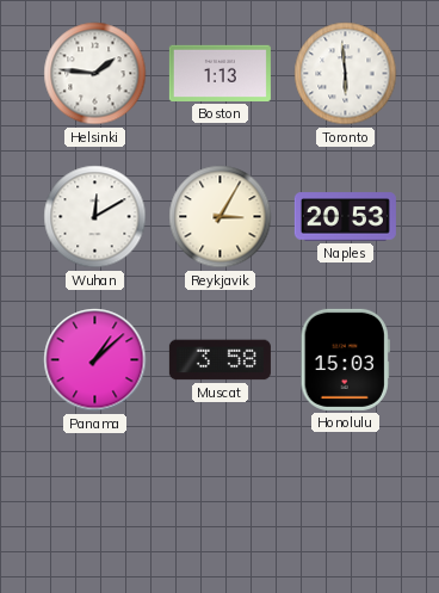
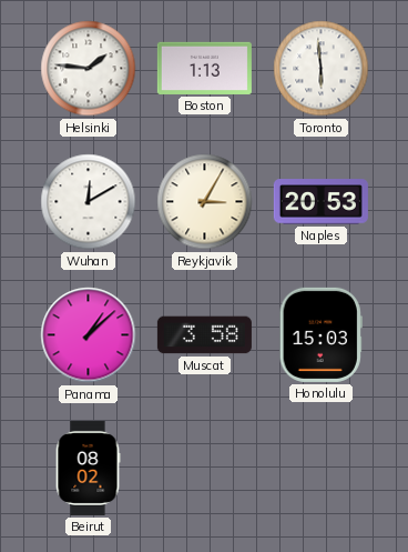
Beirut: none -> 08:02 (88, 468)
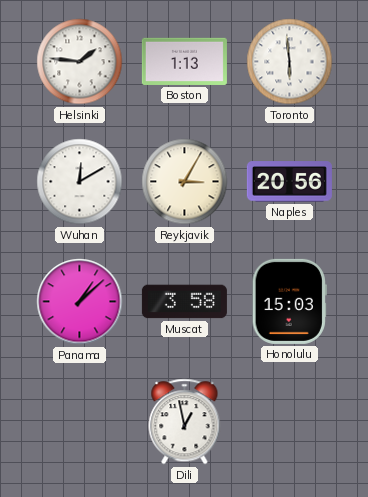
Naples: 20:53 -> 20:56 (289, 182)
Beirut: 08:02 -> none (88, 468)
Dili: none -> 12:58 (185, 422)
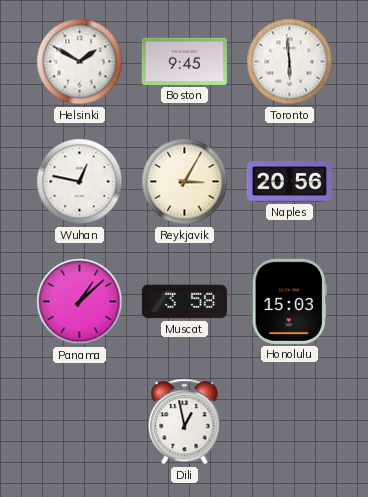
Helsinki: 1:46 -> 1:50 (80, 62)
Boston: 1:13 -> 9:45 (184, 61)
Wuhan: 12:10 -> 12:47 (80, 182)
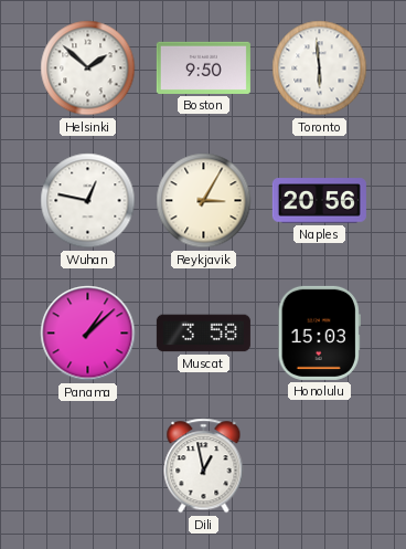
Helsinki: 1:50 -> 1:52 (88, 68)
Boston: 9:45 -> 9:50 (203, 67)
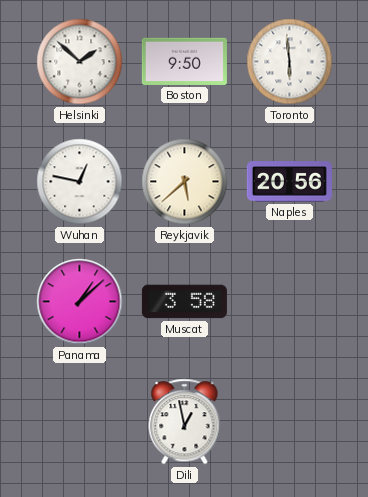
Reykjavik: 3:05 -> 5:38 (185, 182)
Honolulu: 15:03 -> none (319, 332)
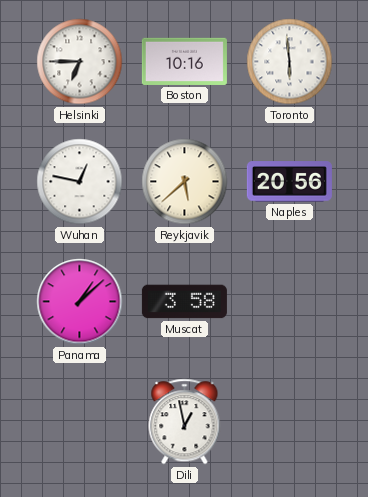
Helsinki: 1:52 -> 6:45 (80, 62)
Boston: 9:50 -> 10:16 (184, 61)
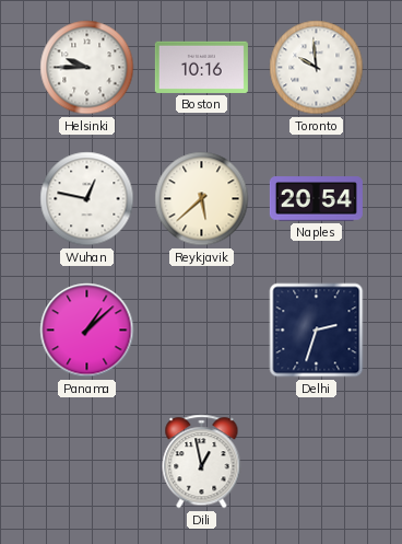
Helsinki: 6:45 -> 9:45 (87, 68)
Toronto: 5:59 -> 9:59 (317, 68)
Naples: 20:56 -> 20:54 (316, 199)
Muscat: 3:58 -> none (184, 302)
Delhi: none -> 2:33 (317, 331)
